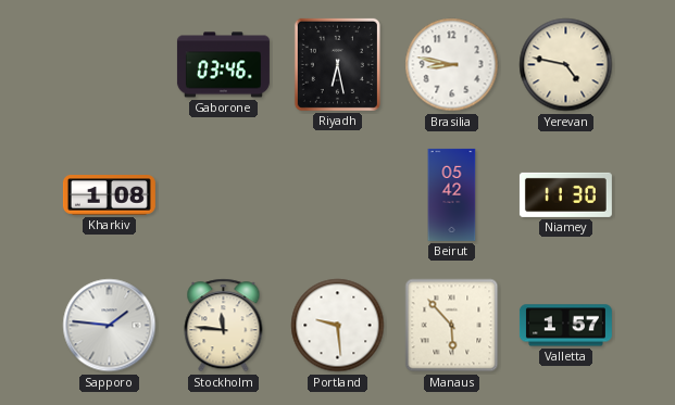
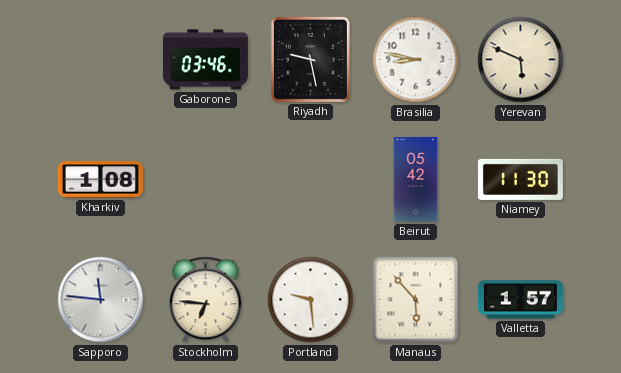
Riyadh: 6:28 -> 9:28 (310, 59)
Yerevan: 4:47 -> 5:49 (521, 60)
Sapporo: 1:46 -> 11:46 (101, 300)
Stockholm: 11:46 -> 6:46 (206, 300)
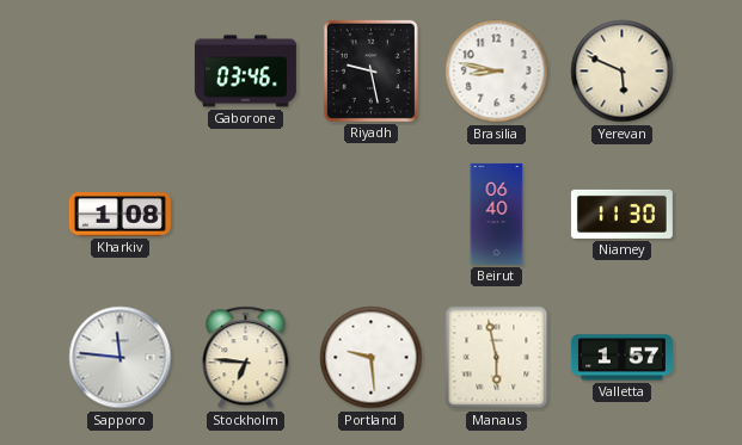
Beirut: 05:42 -> 06:40 (497, 214)
Manaus: 5:53 -> 5:58 (497, 358)
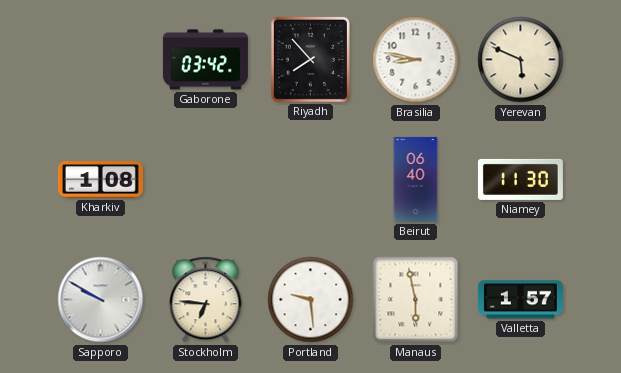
Gaborone: 03:46 -> 03:42 (205, 60)
Riyadh: 9:28 -> 7:53 (310, 59)
Sapporo: 11:46 -> 9:50 (101, 300)
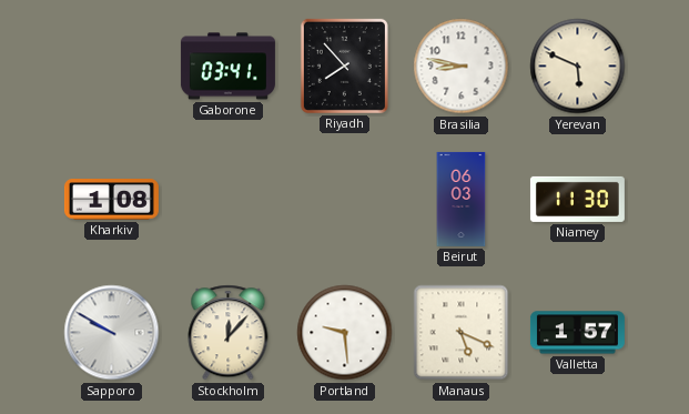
Gaborone: 03:42 -> 03:41 (227, 67)
Beirut: 06:40 -> 06:03 (462, 199)
Stockholm: 6:46 -> 12:07 (229, 333)
Manaus: 5:58 -> 5:19 (462, 333)
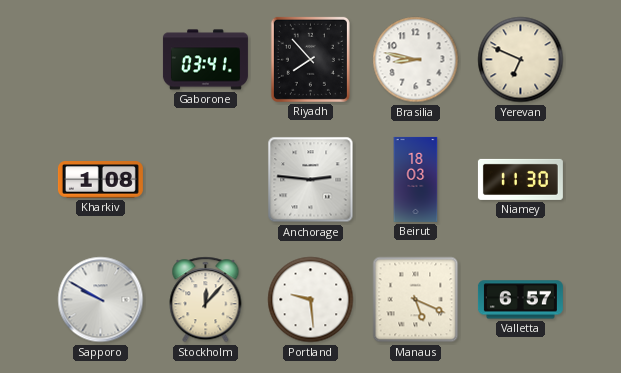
Yerevan: 5:49 -> 6:49 (521, 60)
Anchorage: none -> 2:46 (311, 180)
Beirut: 06:03 -> 18:03 (416, 179)
Valletta: 1:57 -> 6:57 (520, 300)
